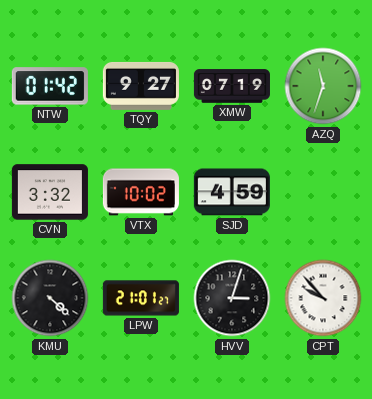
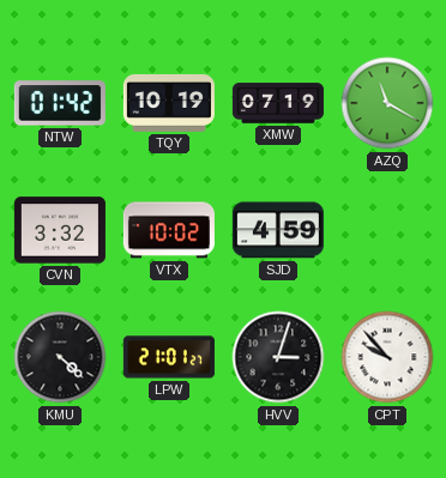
TQY: 9:27 -> 10:19 (169, 103)
AZQ: 11:33 -> 11:20 (387, 103)
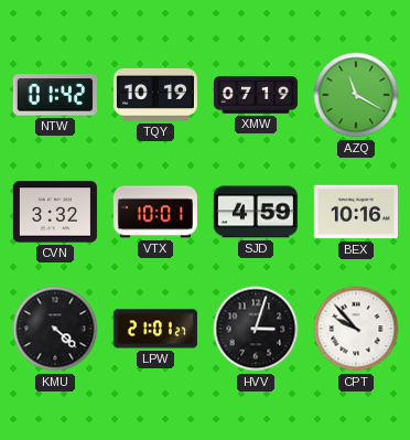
VTX: 10:02 -> 10:01 (155, 212)
BEX: none -> 10:16 (356, 212)
